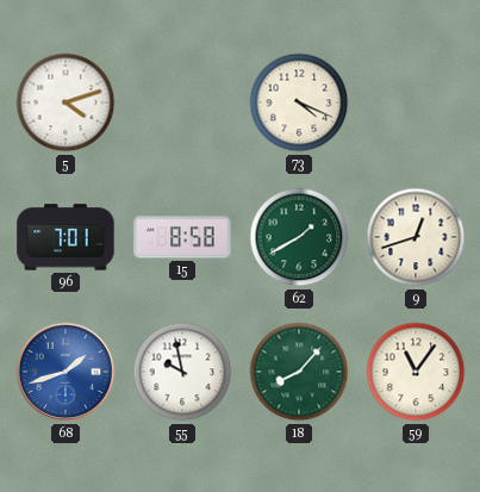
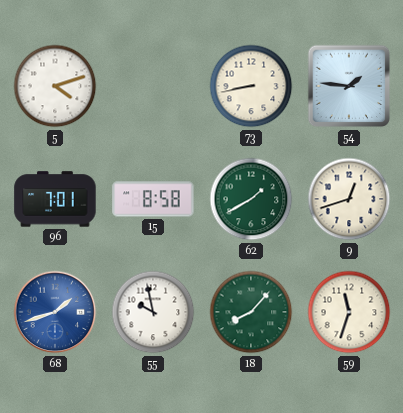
73: 4:19 -> 8:43 (251, 86)
54: none -> 1:46 (349, 86)
59: 11:06 -> 11:33 (349, 312)
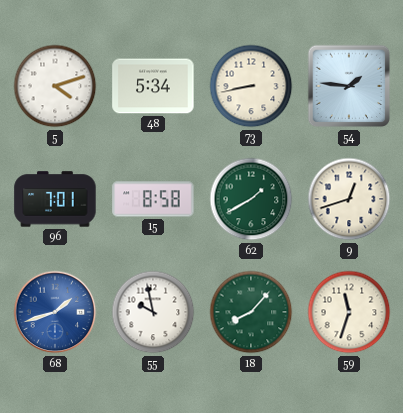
48: none -> 5:34 (153, 86)
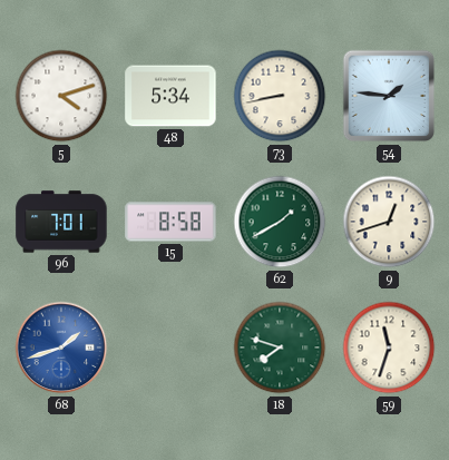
55: 9:58 -> none (153, 312)
18: 8:07 -> 7:48 (280, 348)
